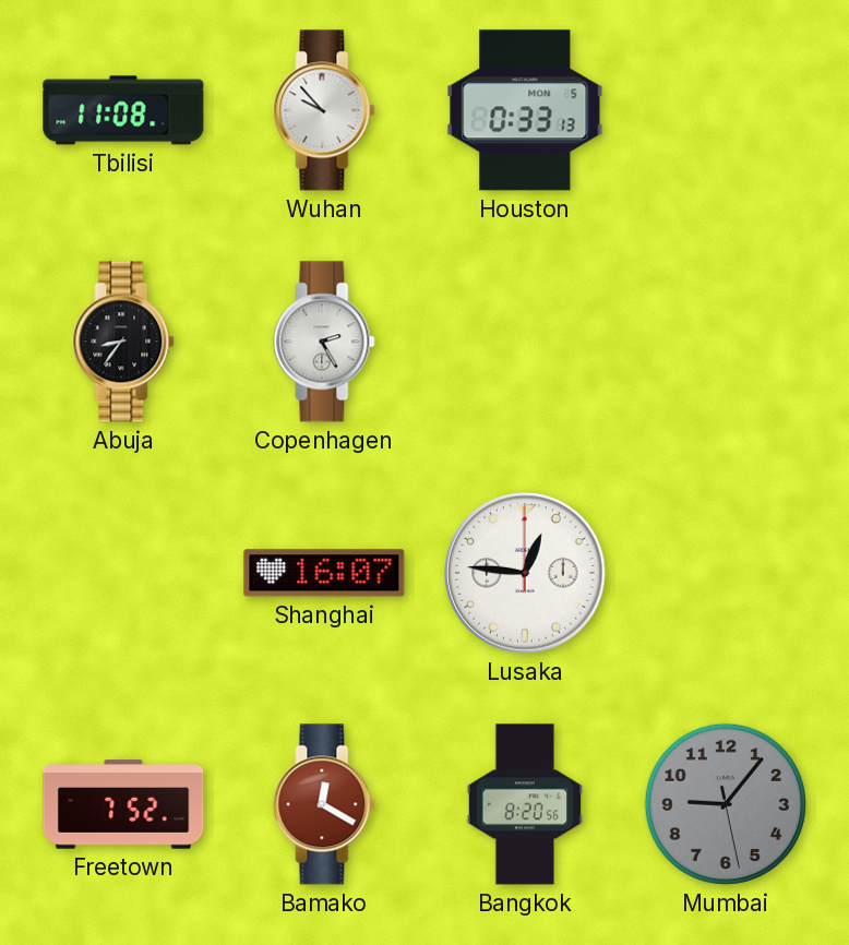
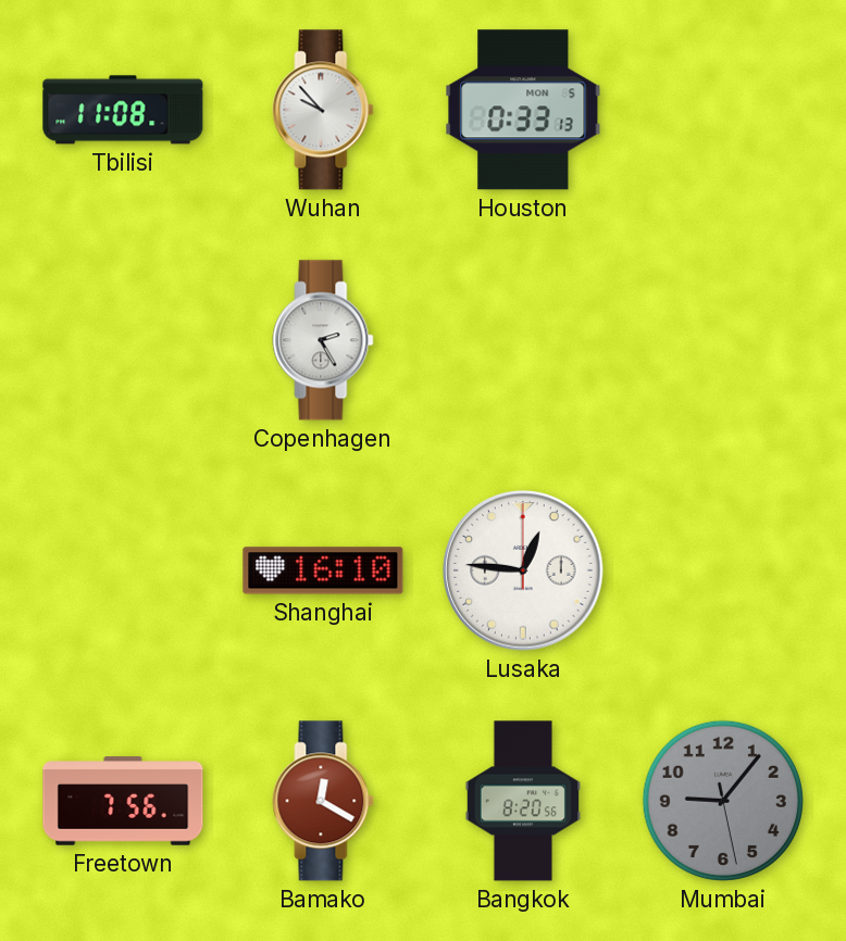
Abuja: 8:36 -> none (123, 342)
Shanghai: 16:07 -> 16:10 (323, 570)
Freetown: 7:52 -> 7:56 (123, 801)
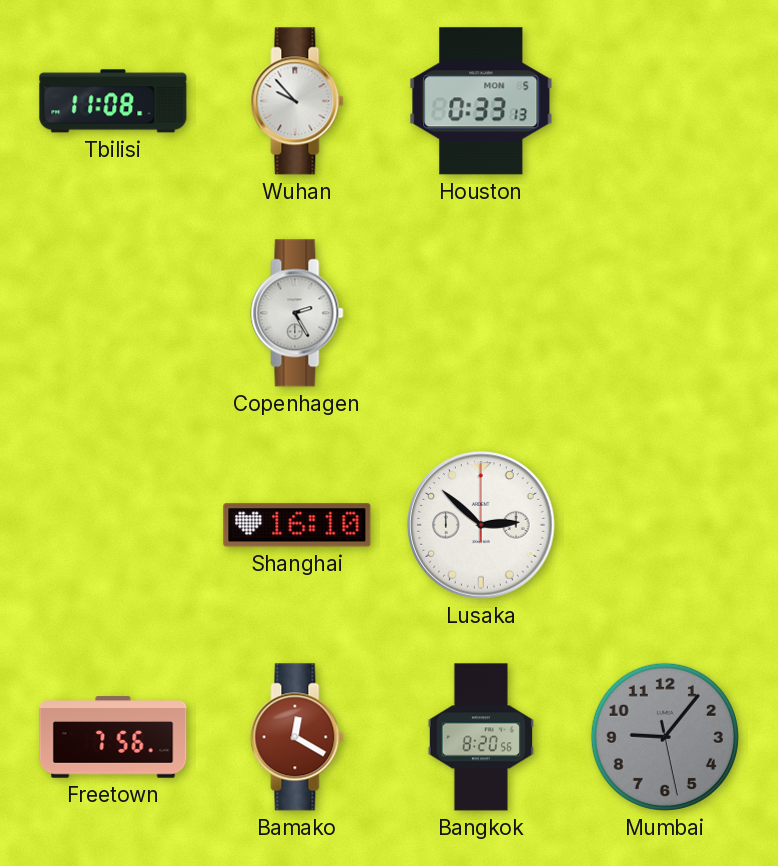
Lusaka: 12:46 -> 2:52 (481, 525)
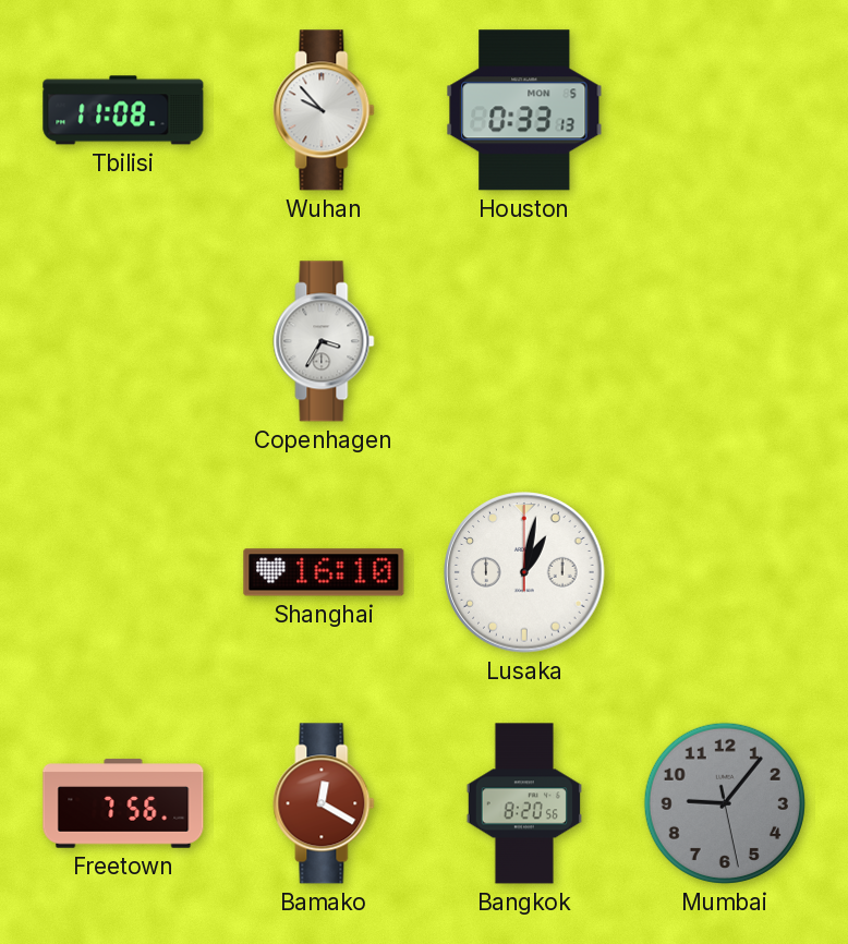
Copenhagen: 2:25 -> 3:35 (324, 341)
Lusaka: 2:52 -> 1:02 (524, 572)
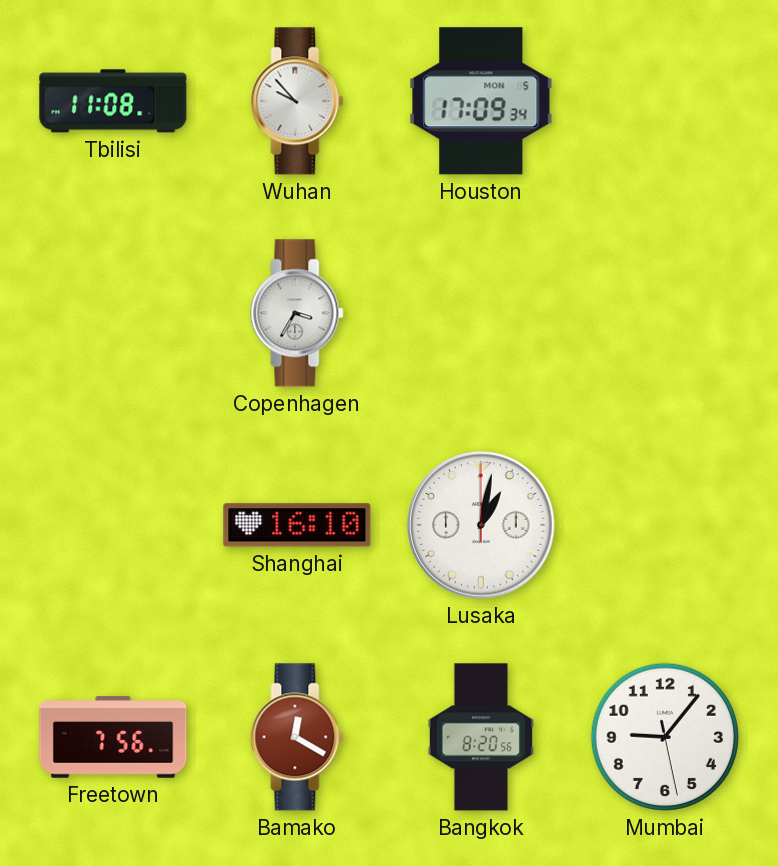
Houston: 0:33 -> 17:09 (481, 101)
Mumbai dial: grey -> white (665, 737)
